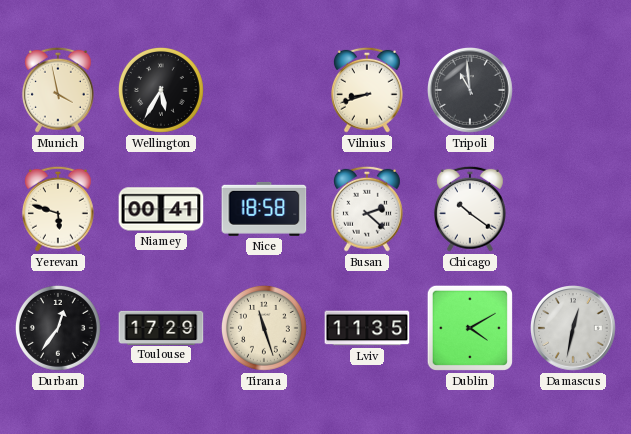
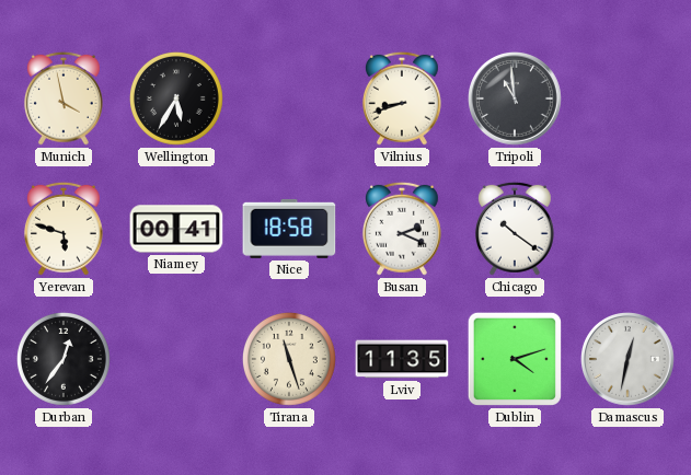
Busan: 2:22 -> 2:19 (402, 229)
Toulouse: 17:29 -> none (161, 327)
Dublin: 4:10 -> 4:12 (515, 359)
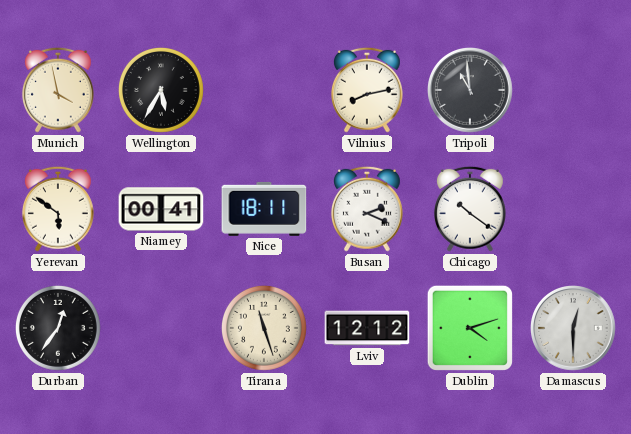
Vilnius: 8:42 -> 8:13 (367, 90)
Yerevan: 5:48 -> 5:51 (58, 209)
Nice: 18:58 -> 18:11 (264, 209)
Lviv: 11:35 -> 12:12 (367, 328)
Damascus: 12:32 -> 12:30 (574, 329)
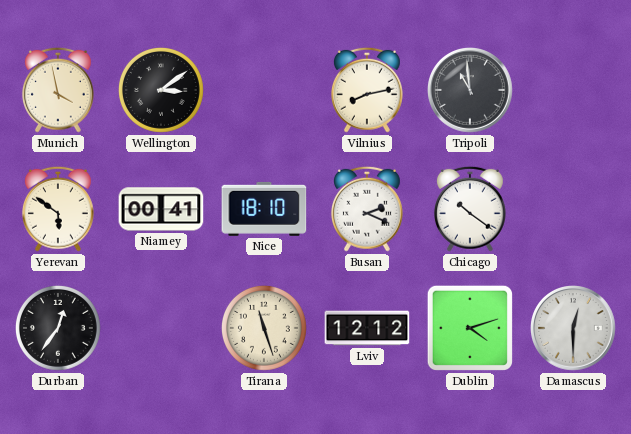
Wellington: 5:35 -> 3:09 (161, 90)
Nice: 18:11 -> 18:10 (264, 209)
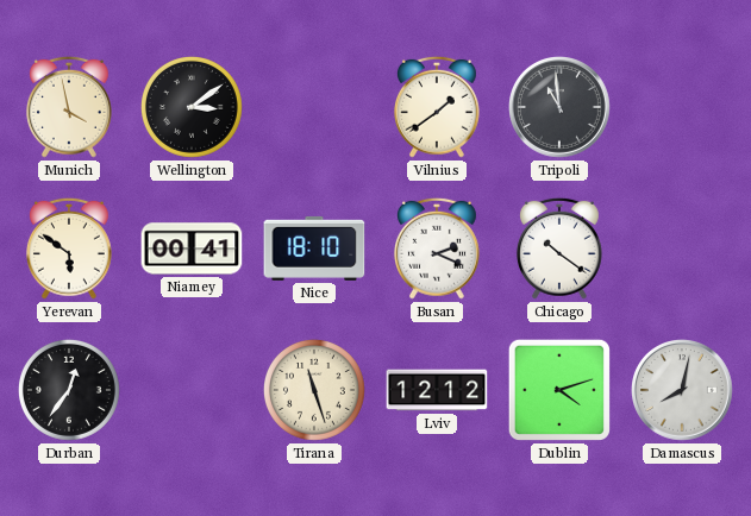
Vilnius: 8:13 -> 1:39 (437, 107)
Damascus: 12:30 -> 8:02 (683, 391)
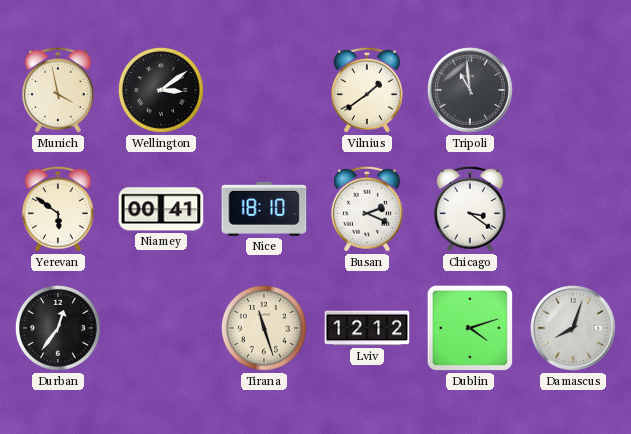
Chicago: 10:21 -> 3:21 (470, 209)
Damascus: 8:02 -> 8:03 (574, 329)
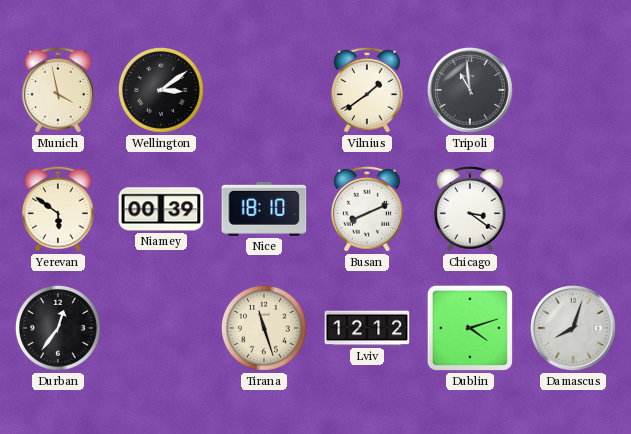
Niamey: 00:41 -> 00:39 (161, 209)
Busan: 2:19 -> 8:11 (367, 209)
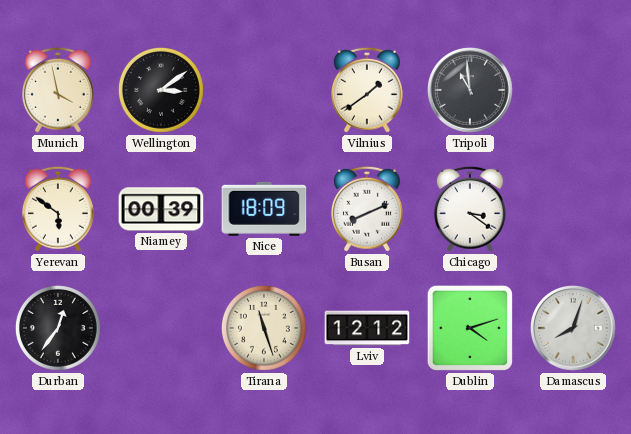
Nice: 18:10 -> 18:09 (264, 209)
